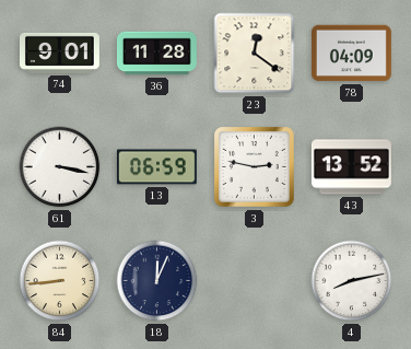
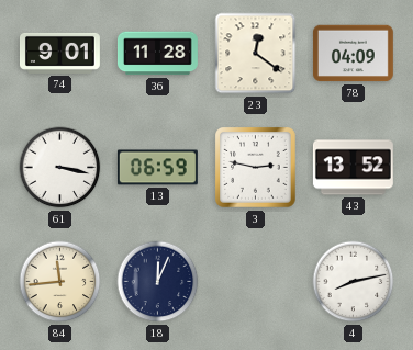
84: 8:44 -> 11:44 (60, 282)
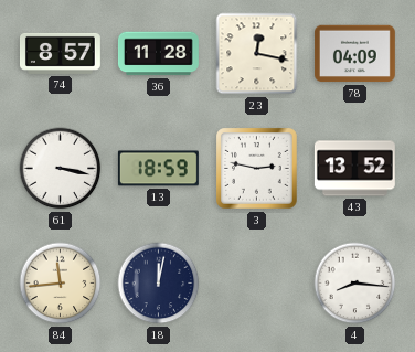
74: 9:01 -> 8:57 (60, 53)
23: 12:21 -> 12:17 (257, 54)
13: 06:59 -> 18:59 (158, 169)
18: 12:04 -> 12:02 (159, 284)
4: 8:13 -> 8:16 (355, 284)
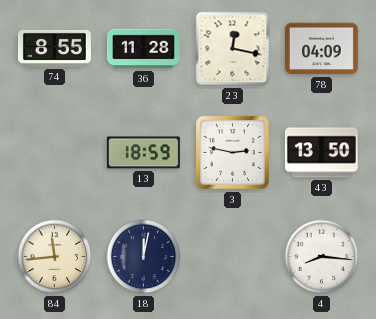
74: 8:57 -> 8:55 (54, 48)
61: 3:17 -> none (61, 169)
43: 13:52 -> 13:50 (321, 153)
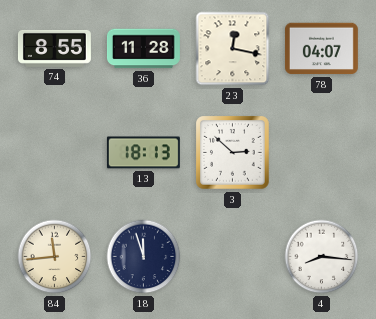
78: 04:09 -> 04:07 (321, 49)
13: 18:59 -> 18:13 (143, 153)
3: 2:47 -> 2:52 (233, 153)
43: 13:50 -> none (321, 153)
18: 12:02 -> 11:57 (144, 257)
